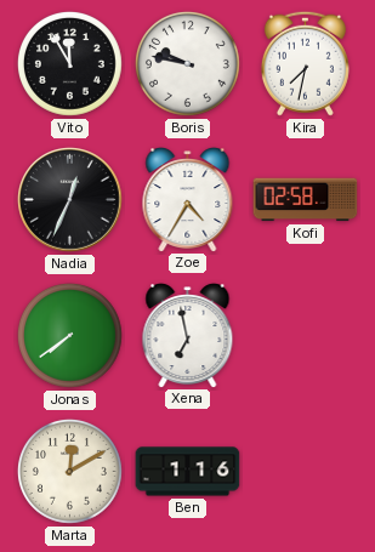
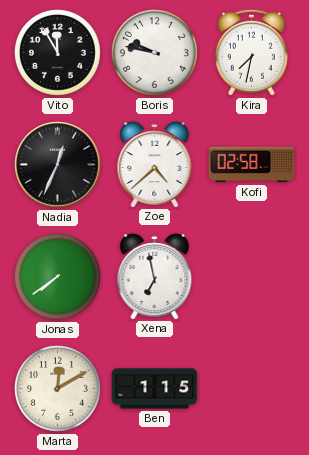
Zoe: 4:35 -> 4:38 (155, 165)
Ben: 1:16 -> 1:15 (155, 389)
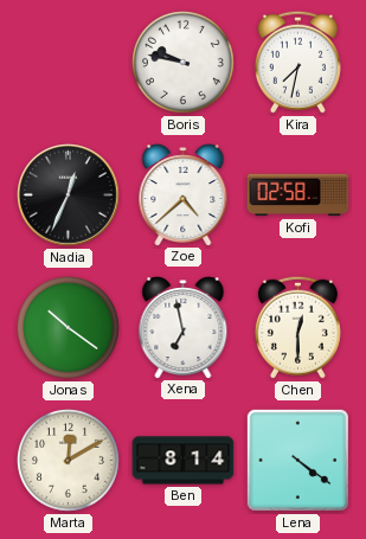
Vito: 11:55 -> none (57, 52)
Jonas: 7:39 -> 10:21 (68, 327)
Chen: none -> 12:30 (297, 327)
Ben: 1:15 -> 8:14 (184, 461)
Lena: none -> 4:21 (297, 460)
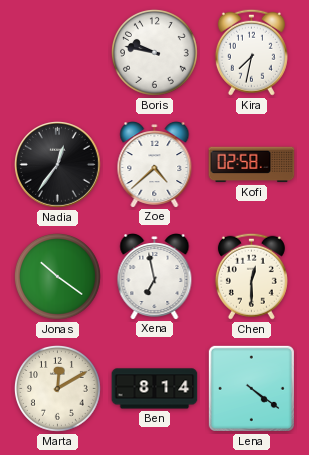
Nadia: 12:34 -> 12:36 (58, 165)
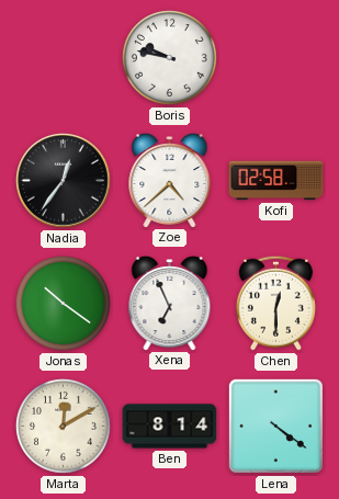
Kira: 7:32 -> none (251, 52)
Xena: 6:58 -> 6:56 (170, 304)
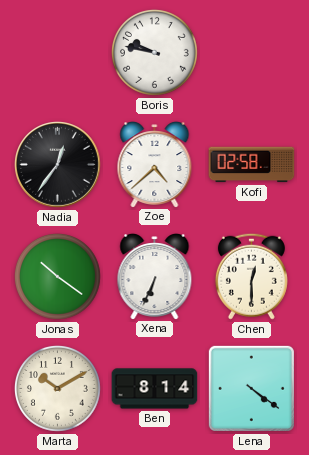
Xena: 6:56 -> 6:34 (155, 277)
Marta: 12:10 -> 10:10 (57, 388)
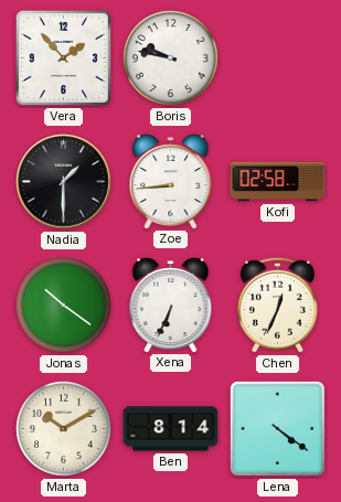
Vera: none -> 1:53 (63, 57)
Nadia: 12:36 -> 1:30 (64, 182)
Zoe: 4:38 -> 8:44 (171, 182)
Chen: 12:30 -> 12:34 (277, 305)
